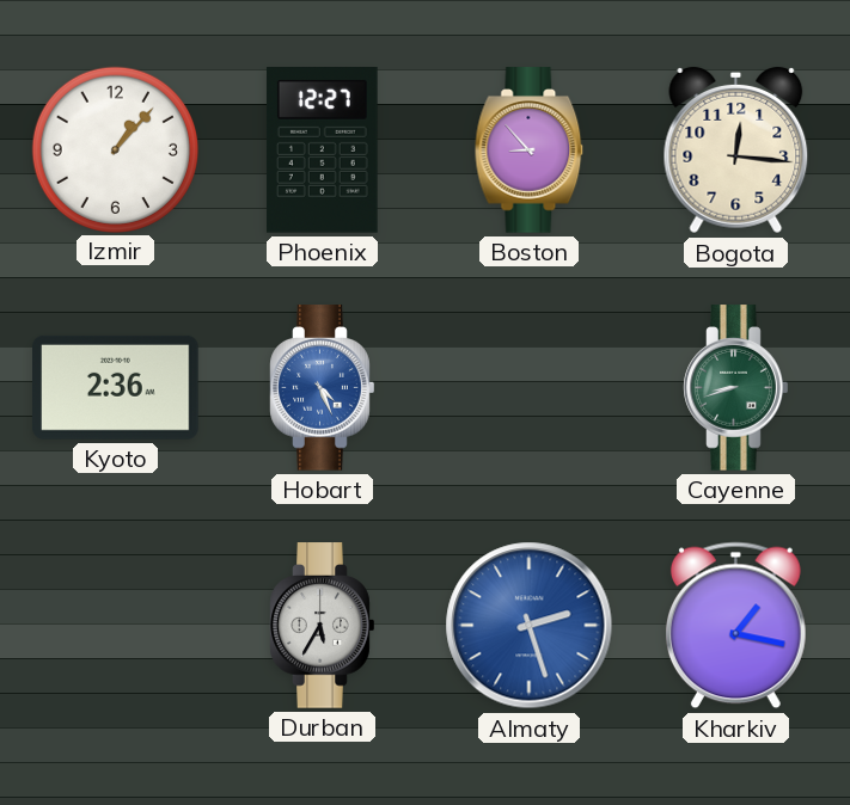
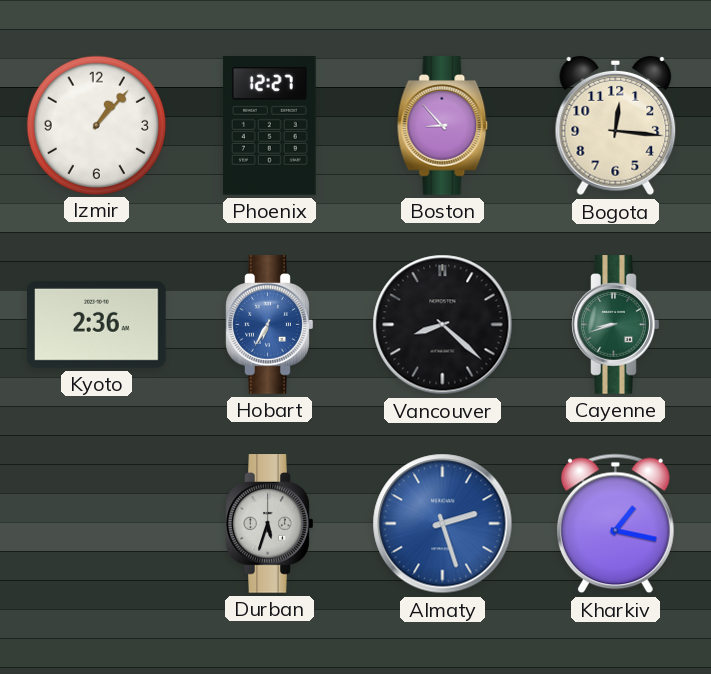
Hobart: 4:26 -> 6:35 (270, 325)
Vancouver: none -> 8:22 (443, 325)
Durban: 5:35 -> 5:33 (270, 524)
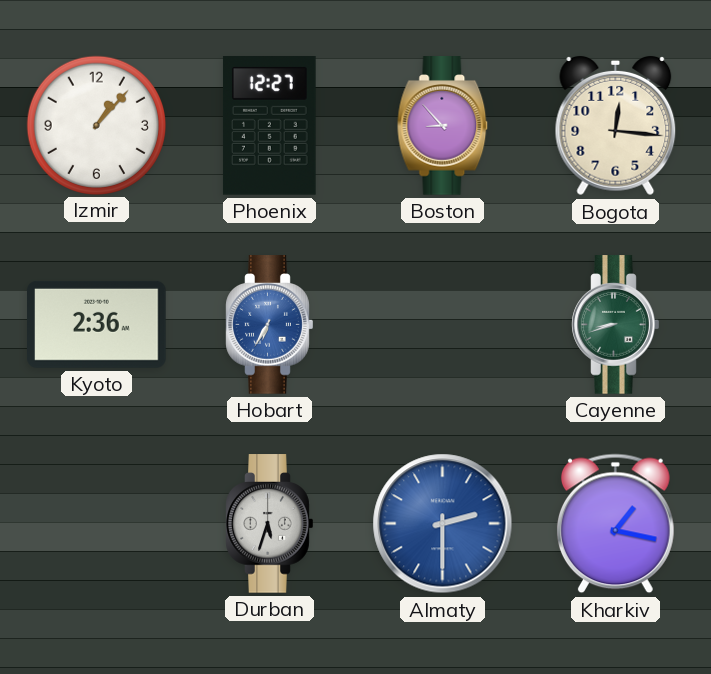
Vancouver: 8:22 -> none (443, 325)
Almaty: 2:27 -> 2:30 (443, 524)
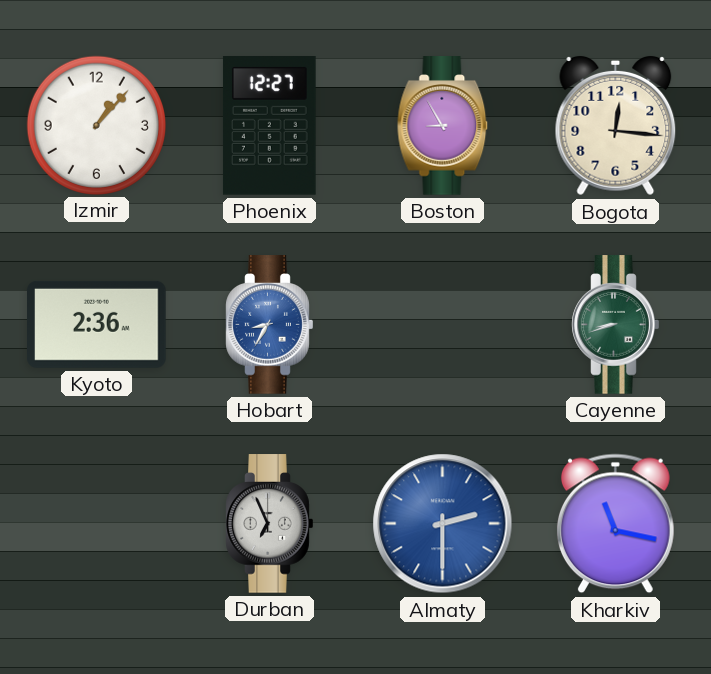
Boston: 8:53 -> 8:55 (443, 126)
Hobart: 6:35 -> 8:35 (270, 325)
Durban: 5:33 -> 6:56 (270, 524)
Kharkiv: 1:17 -> 11:17 (615, 524)
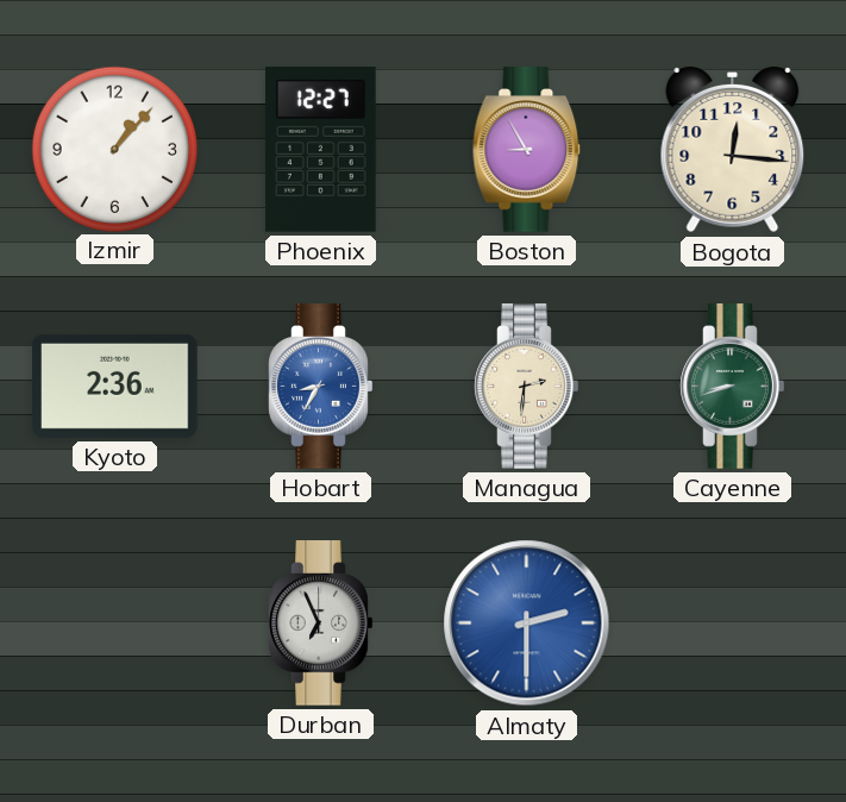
Managua: none -> 2:31 (527, 387)
Kharkiv: 11:17 -> none (615, 524)
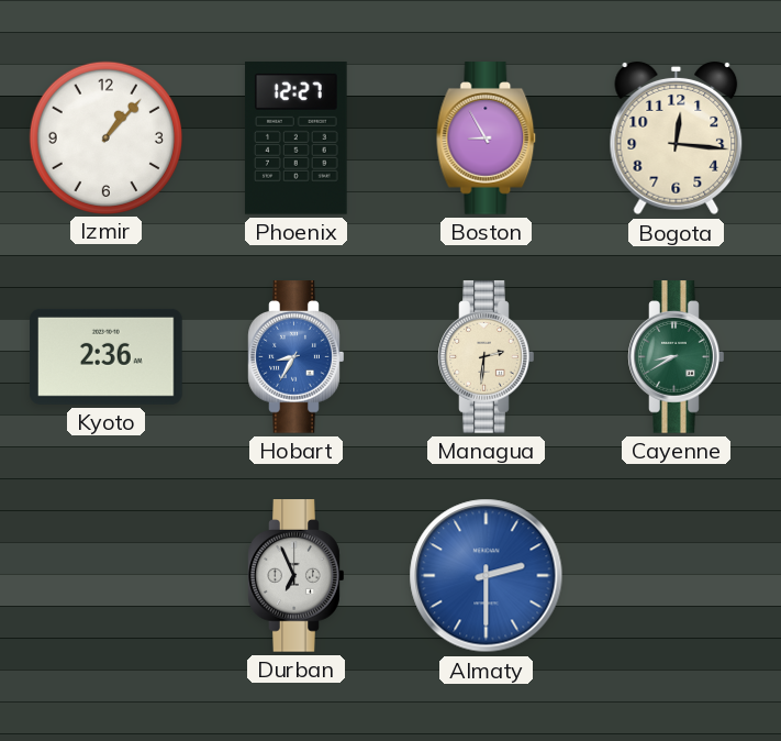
Cayenne: 8:42 -> 8:40 (677, 357)
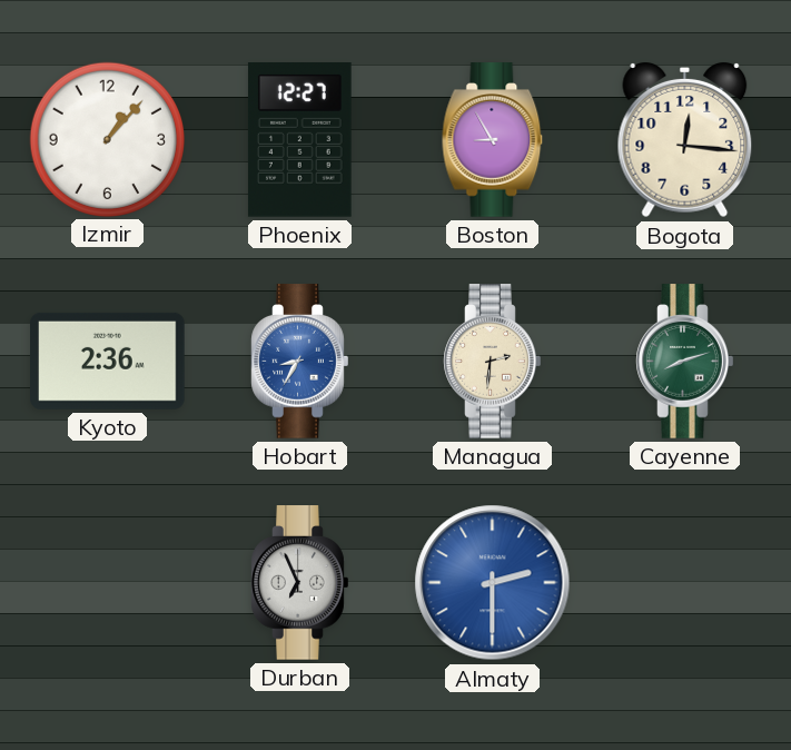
Cayenne: 8:40 -> 8:12 (685, 362)
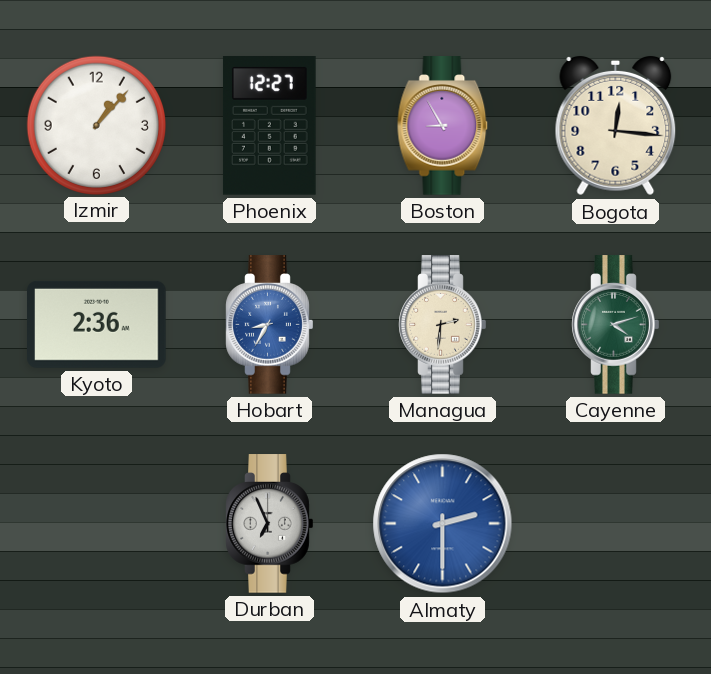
Cayenne: 8:12 -> 4:12 (616, 325)
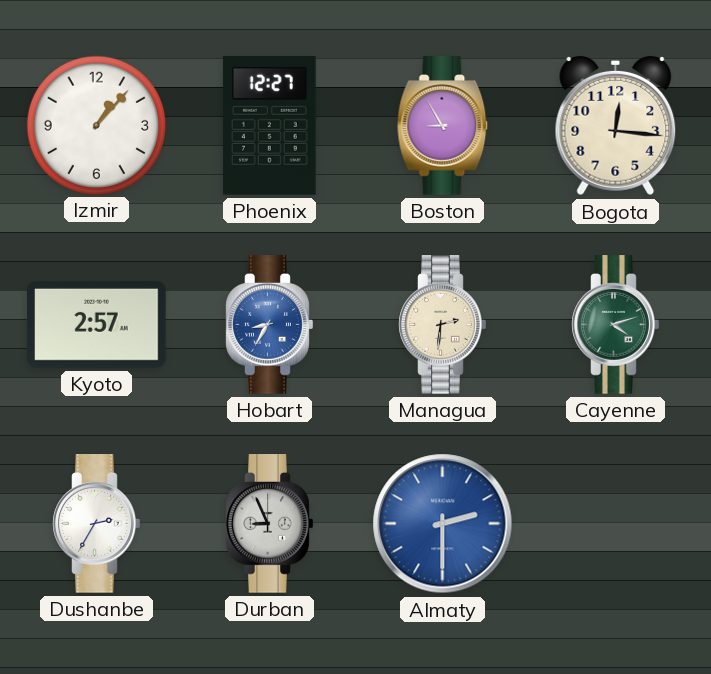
Kyoto: 2:36 -> 2:57 (97, 324)
Dushanbe: none -> 2:35 (97, 524)
Durban: 6:56 -> 8:56 (270, 524)
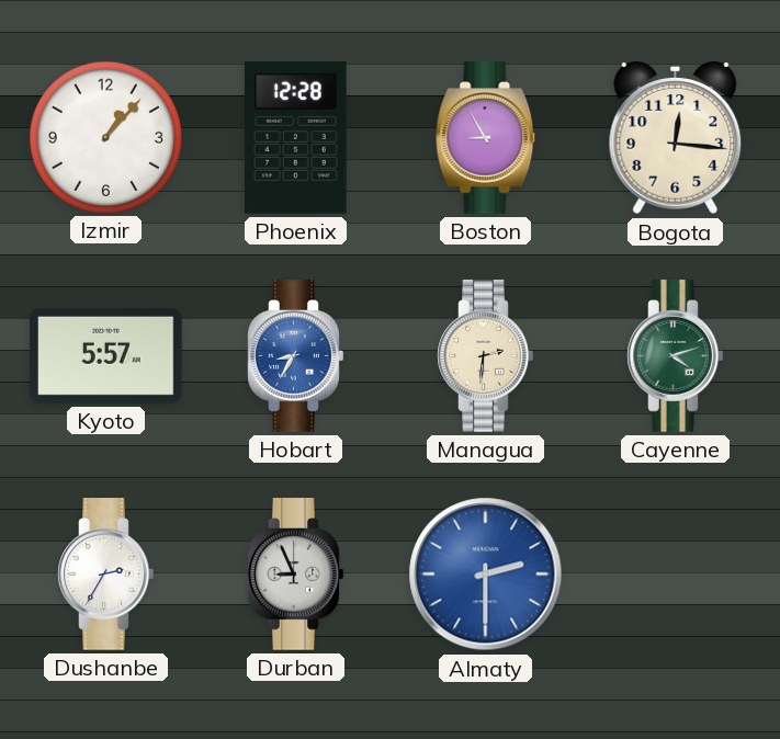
Phoenix: 12:27 -> 12:28 (295, 138)
Kyoto: 2:57 -> 5:57 (106, 355)
